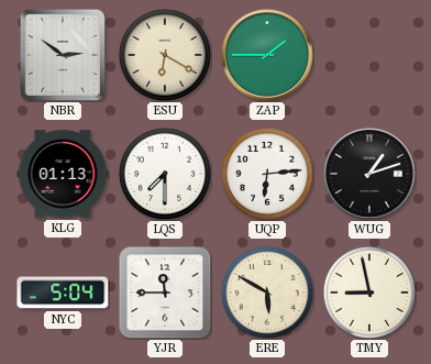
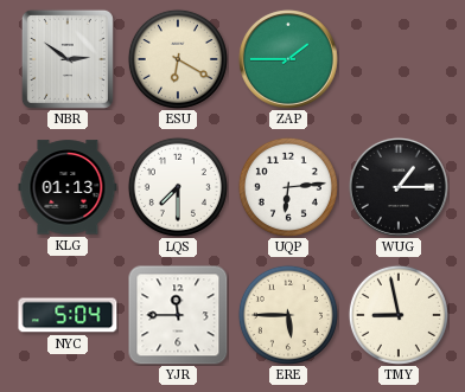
WUG: 1:12 -> 1:15 (399, 187)
ERE: 5:50 -> 5:45 (288, 315)
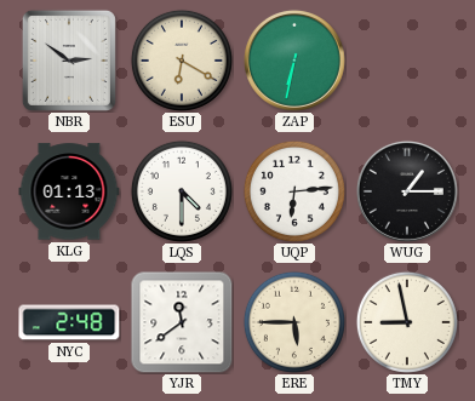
ZAP: 1:45 -> 6:32 (294, 61)
LQS: 7:30 -> 4:30 (182, 191)
NYC: 5:04 -> 2:48 (69, 322)
YJR: 11:45 -> 11:39 (182, 322)
